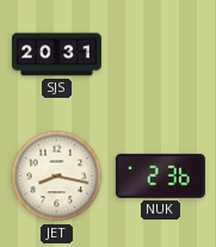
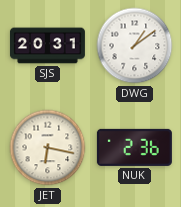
DWG: none -> 1:09 (135, 46)
JET: 8:17 -> 6:17 (48, 148)
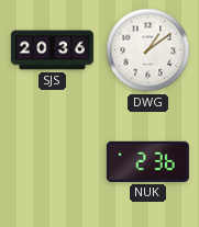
SJS: 20:31 -> 20:36 (52, 50)
JET: 6:17 -> none (48, 148)
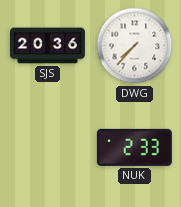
DWG: 1:09 -> 7:37 (135, 46)
NUK: 2:36 -> 2:33 (134, 147)
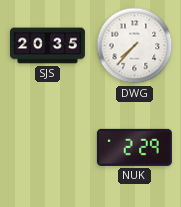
SJS: 20:36 -> 20:35 (47, 46)
NUK: 2:33 -> 2:29 (134, 147)
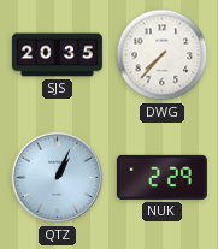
QTZ: none -> 1:04 (58, 178)
